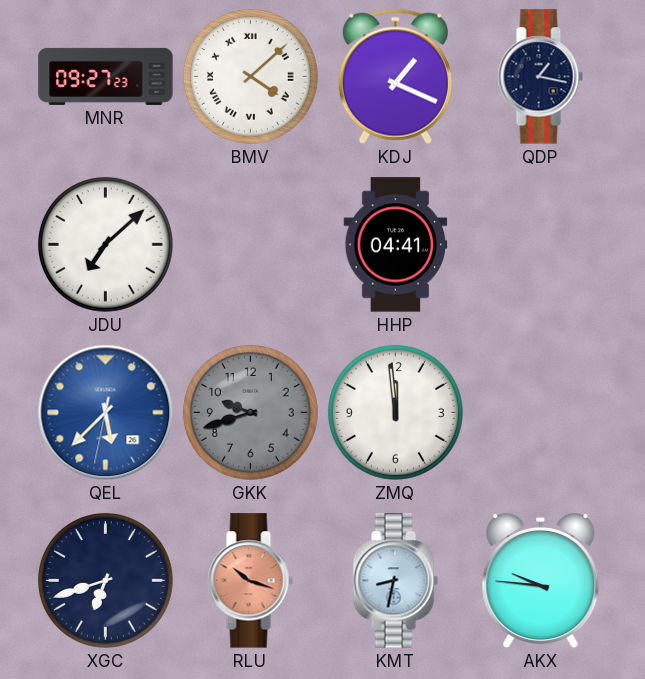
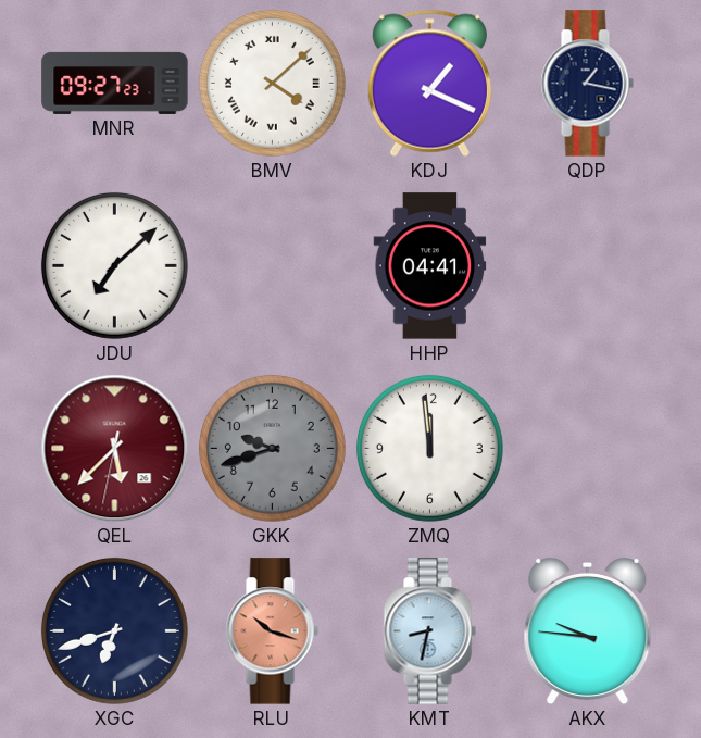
QEL dial: blue -> burgundy (115, 449)
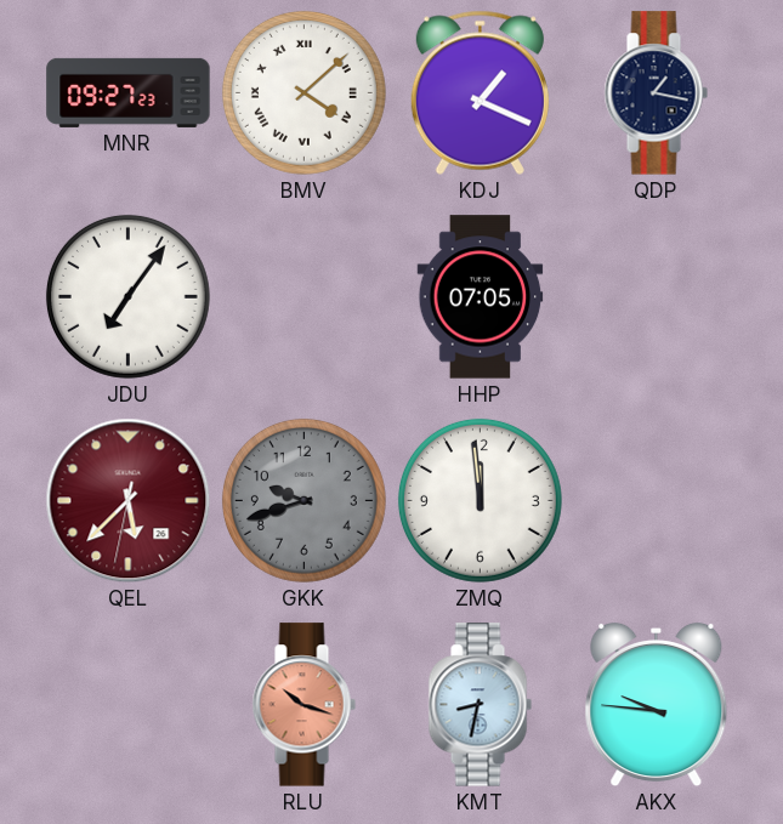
JDU: 7:08 -> 7:06 (127, 296)
HHP: 04:41 -> 07:05 (481, 297)
XGC: 6:42 -> none (114, 630)
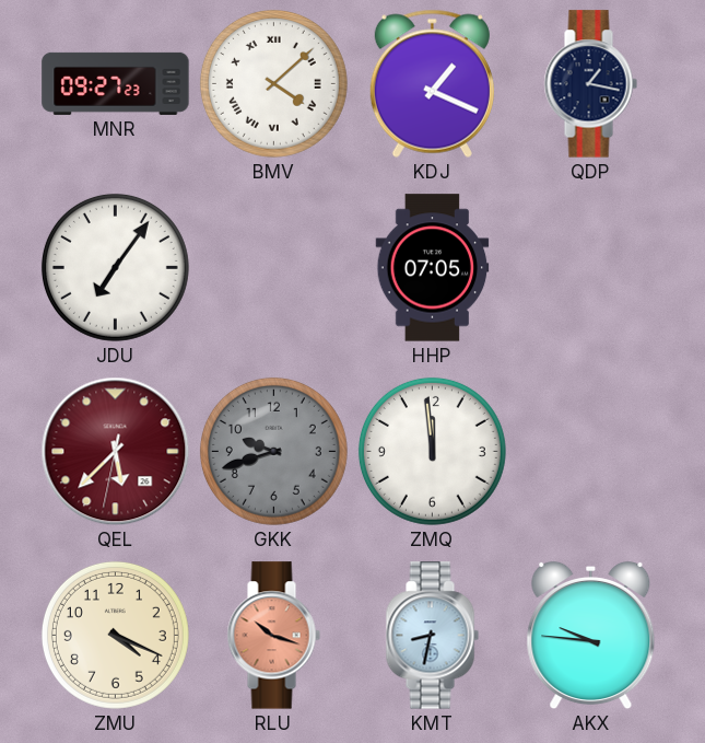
ZMU: none -> 4:19 (115, 635)
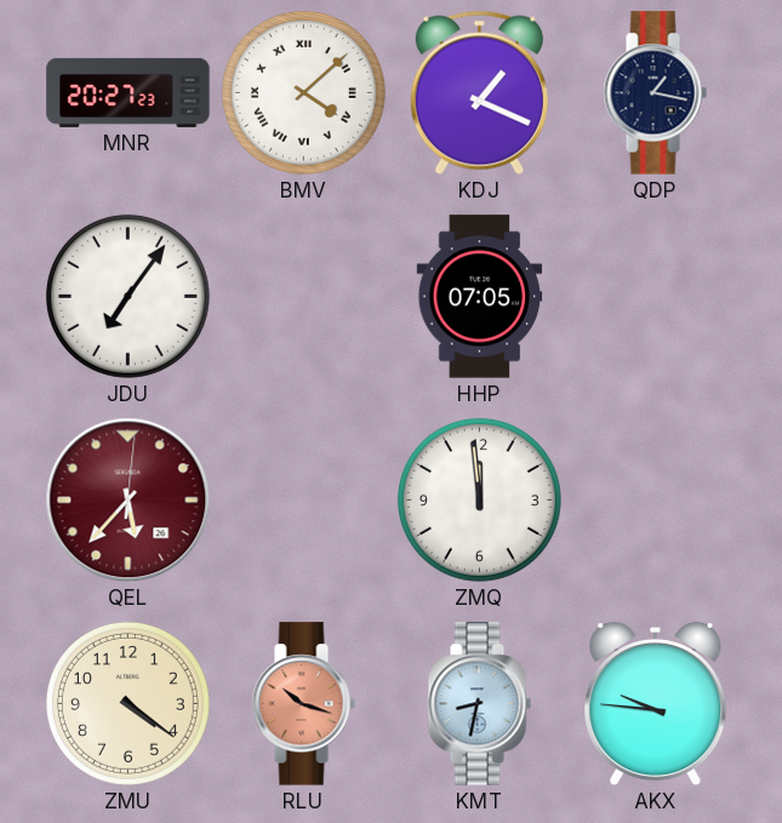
MNR: 09:27 -> 20:27 (129, 92)
QEL: 5:37:32 -> 5:37:01 (129, 501)
GKK: 9:42 -> none (273, 451)
ZMU: 4:19 -> 4:21 (127, 703)
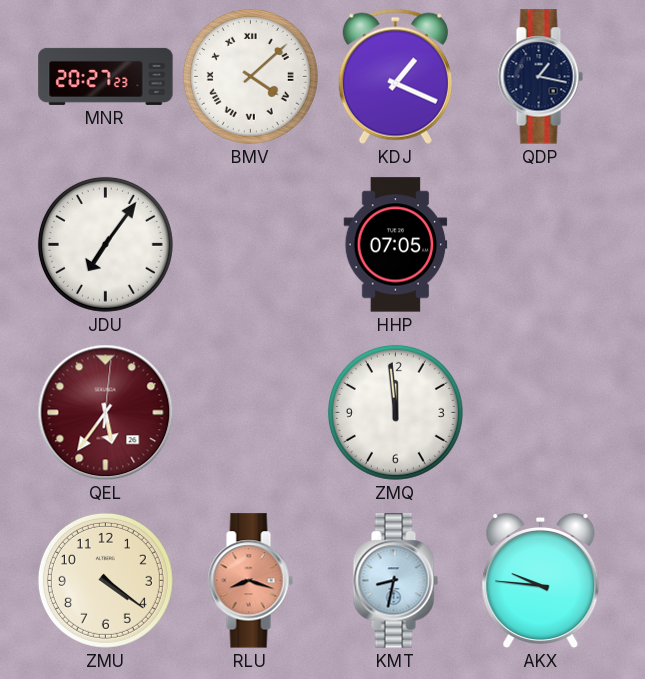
QEL: 5:37 -> 5:36 (106, 413)
RLU: 10:18 -> 8:18 (250, 581)
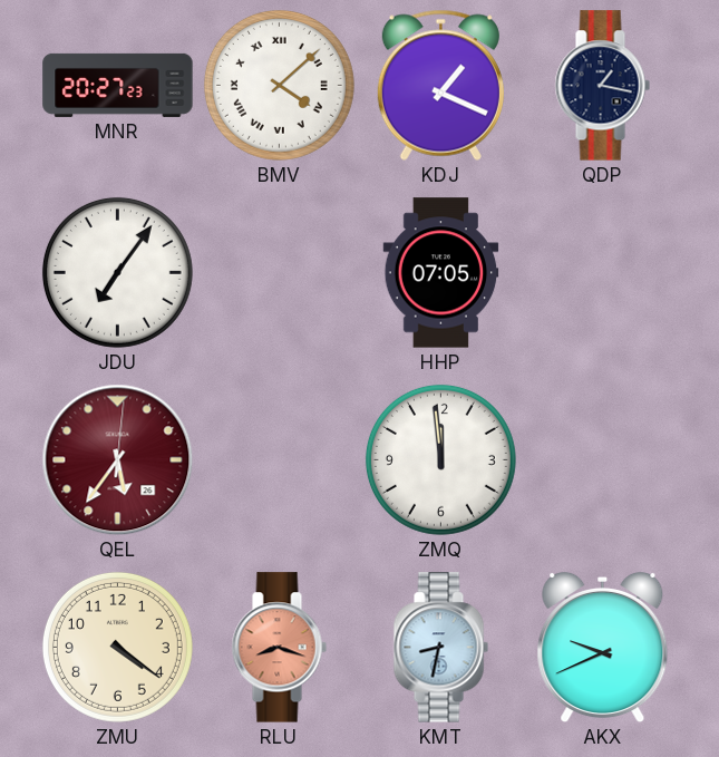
AKX: 9:46 -> 9:41 (603, 648)
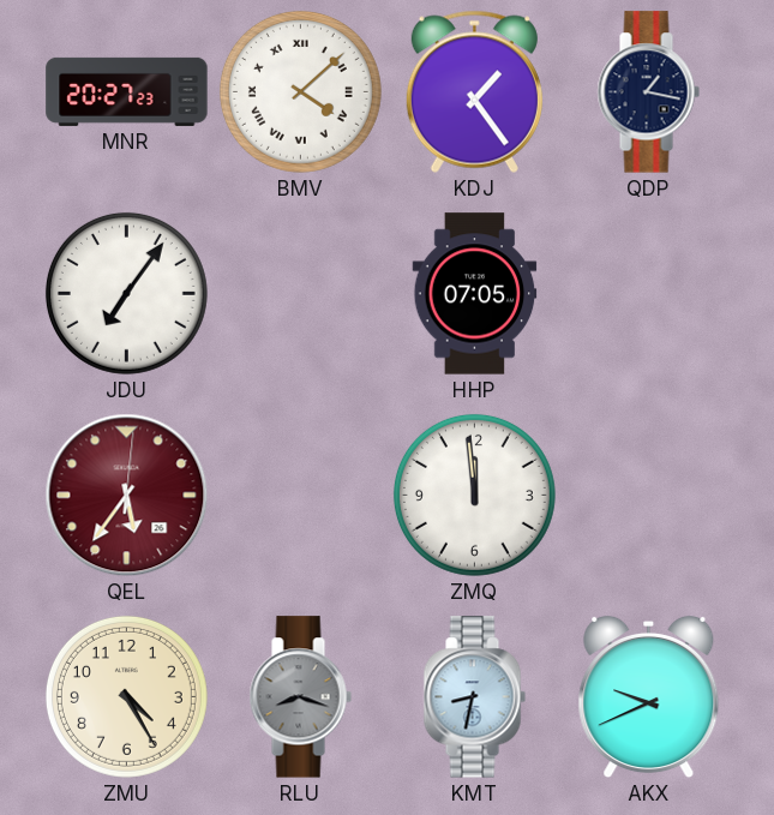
KDJ: 1:19 -> 1:24 (474, 91)
ZMU: 4:21 -> 4:25 (126, 696)
RLU dial: salmon -> grey (300, 697)
